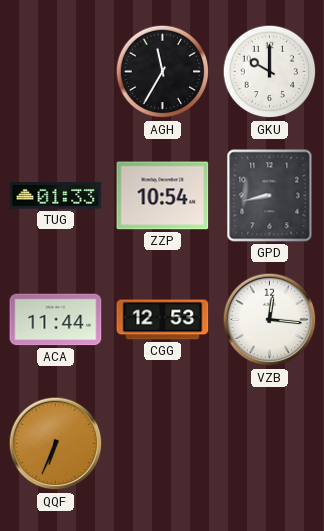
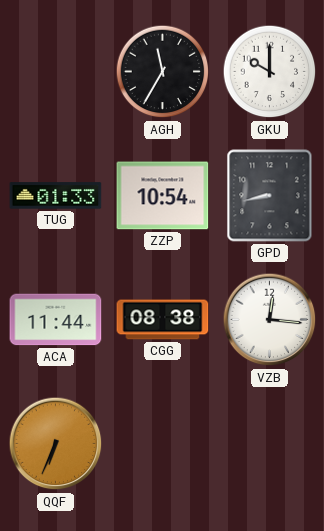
CGG: 12:53 -> 08:38 (163, 320)
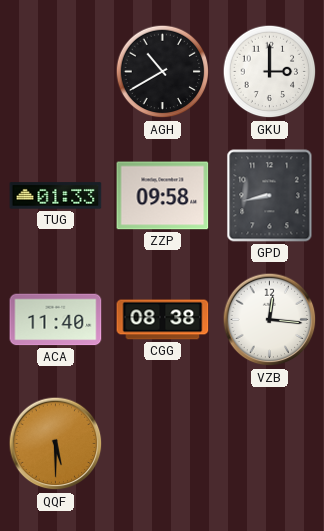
AGH: 11:35 -> 10:40 (163, 72)
GKU: 10:00 -> 3:00 (270, 72)
ZZP: 10:54 -> 09:58 (163, 196)
ACA: 11:44 -> 11:40 (56, 320)
QQF: 6:34 -> 5:30 (56, 444)
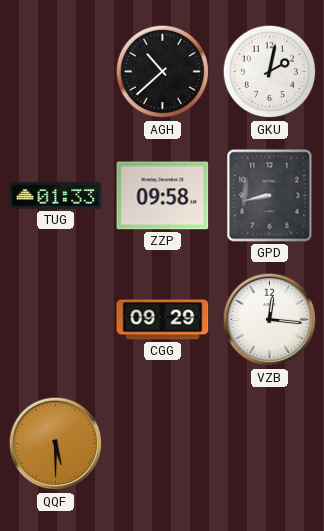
AGH: 10:40 -> 10:38 (163, 72)
GKU: 3:00 -> 2:02 (270, 72)
ACA: 11:40 -> none (56, 320)
CGG: 08:38 -> 09:29 (163, 320)
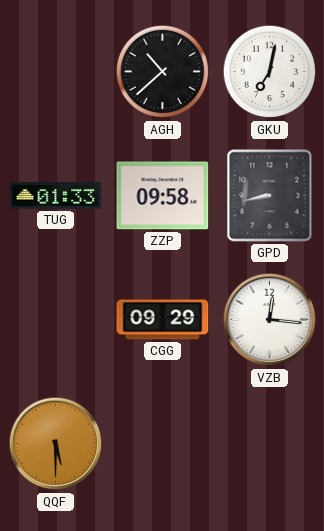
GKU: 2:02 -> 7:02 (270, 72)
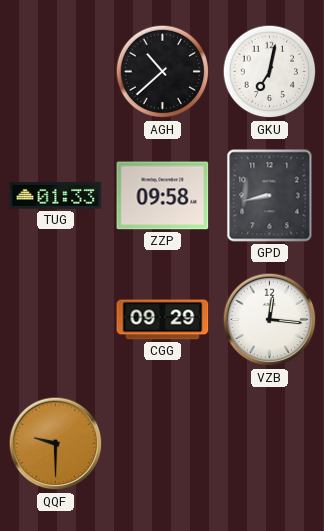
QQF: 5:30 -> 9:30 (56, 444)
